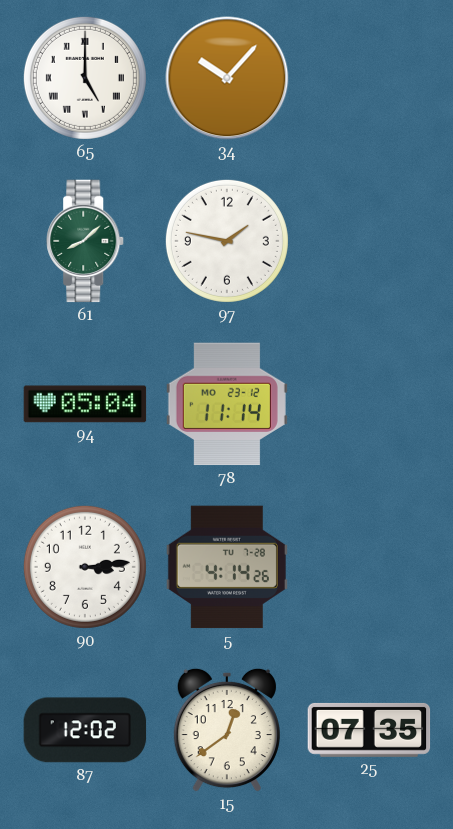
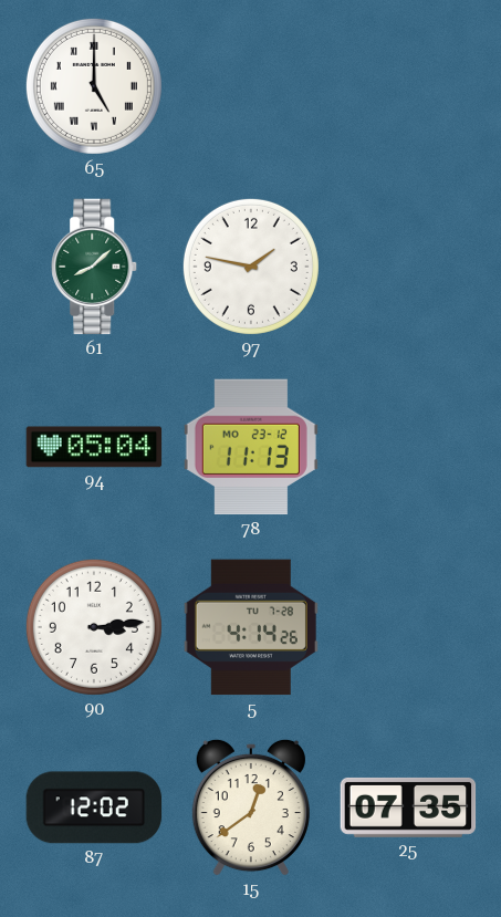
34: 10:07 -> none (227, 78)
78: 11:14 -> 11:13 (251, 447)
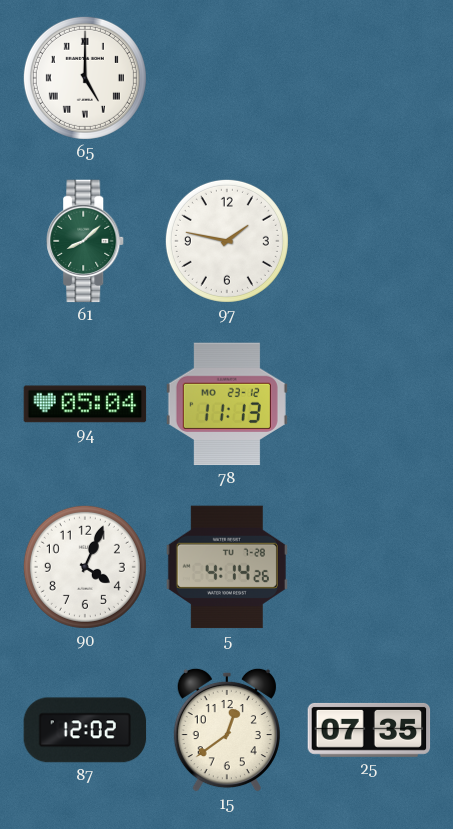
90: 3:14 -> 4:04 (85, 567)
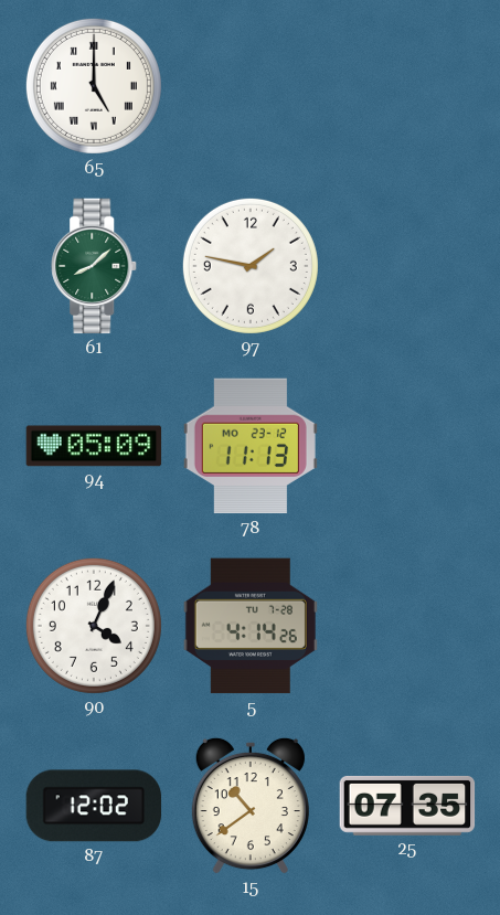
94: 05:04 -> 05:09 (94, 446)
15: 12:39 -> 10:39 (251, 806)
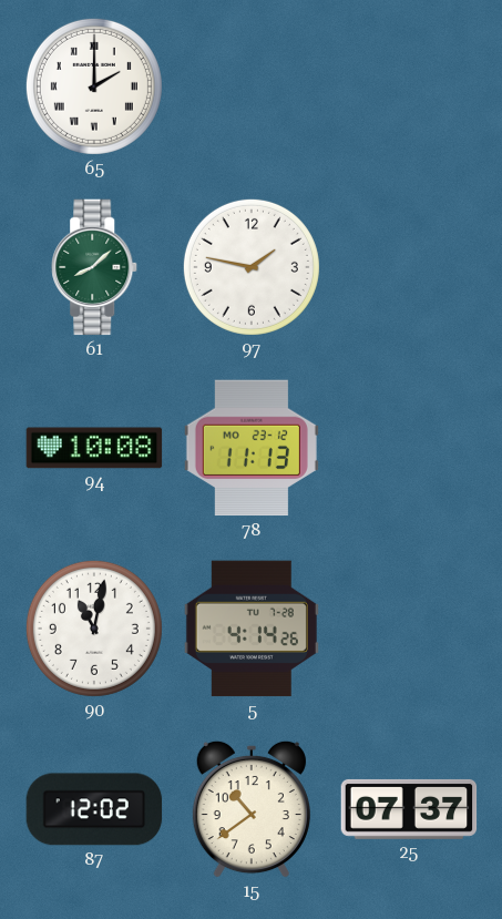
65: 5:00 -> 2:00 (94, 86)
94: 05:09 -> 10:08 (94, 448)
90: 4:04 -> 11:02 (94, 629)
25: 07:35 -> 07:37 (409, 809)
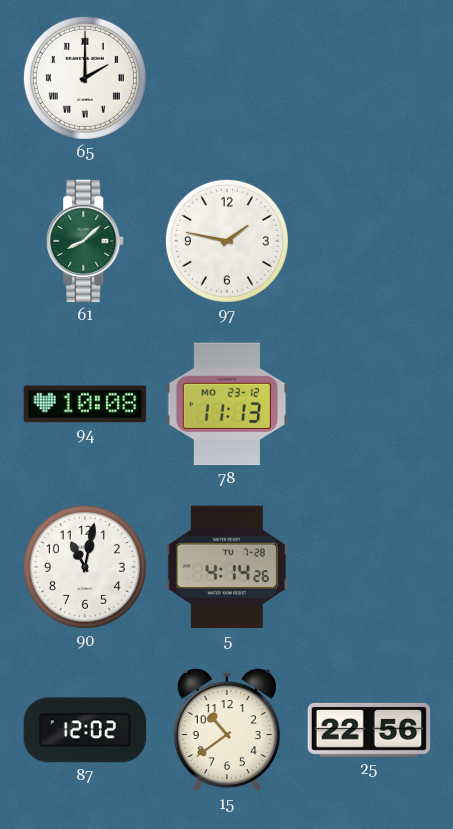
25: 07:37 -> 22:56 (369, 730)
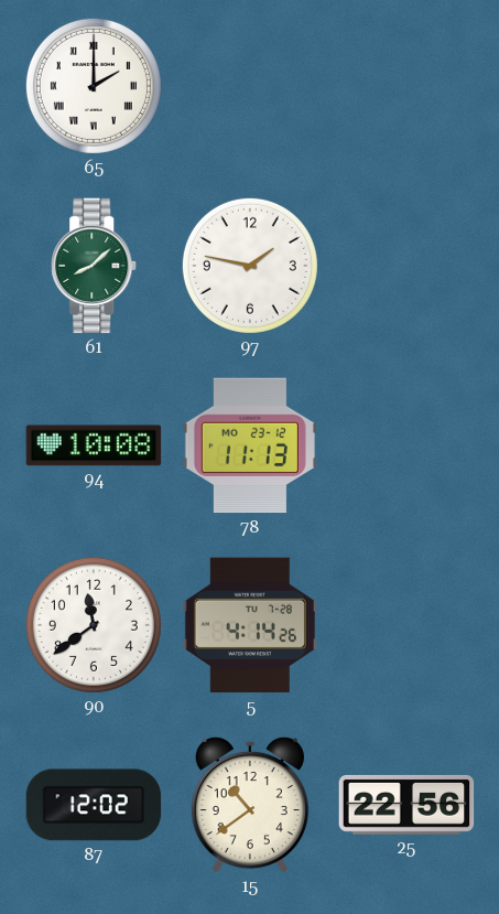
90: 11:02 -> 11:39 (94, 625)
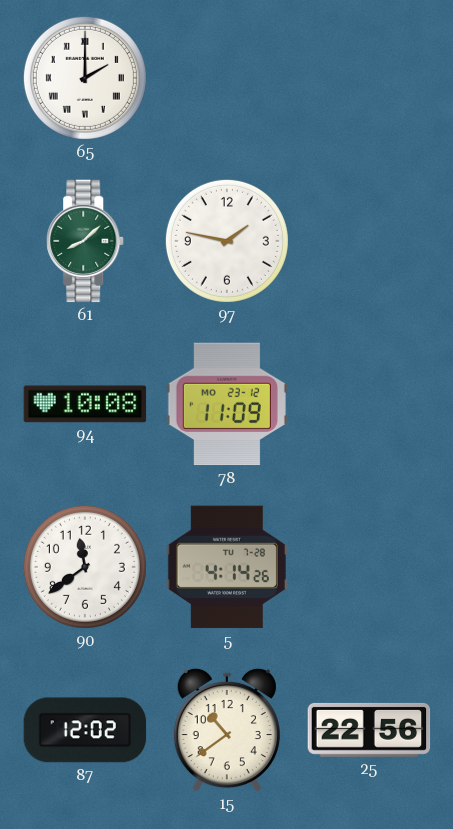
78: 11:13 -> 11:09 (227, 404)
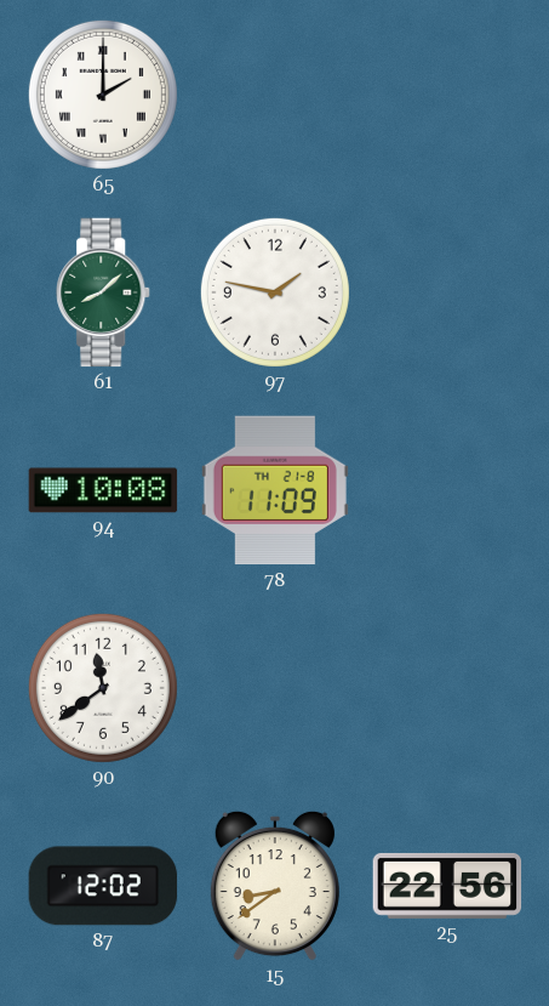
78 date: MO 23-12 -> TH 21-8 (275, 490)
5: 4:14 -> none (227, 567)
15: 10:39 -> 8:39 (275, 886)
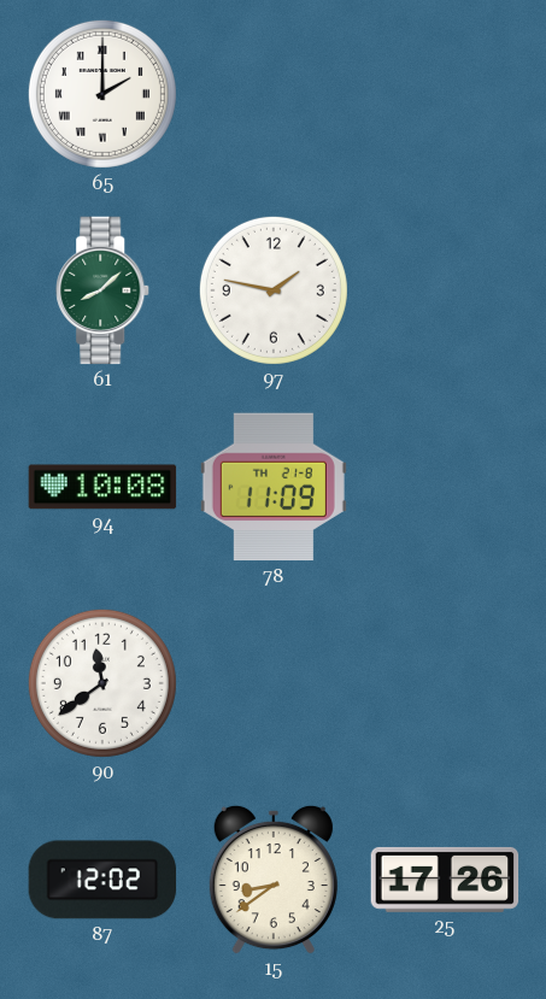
25: 22:56 -> 17:26 (445, 880)
